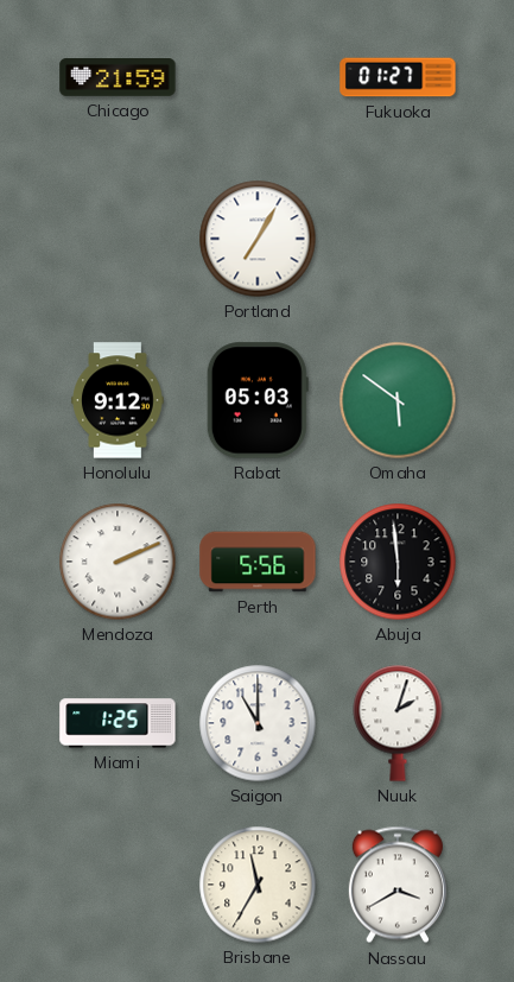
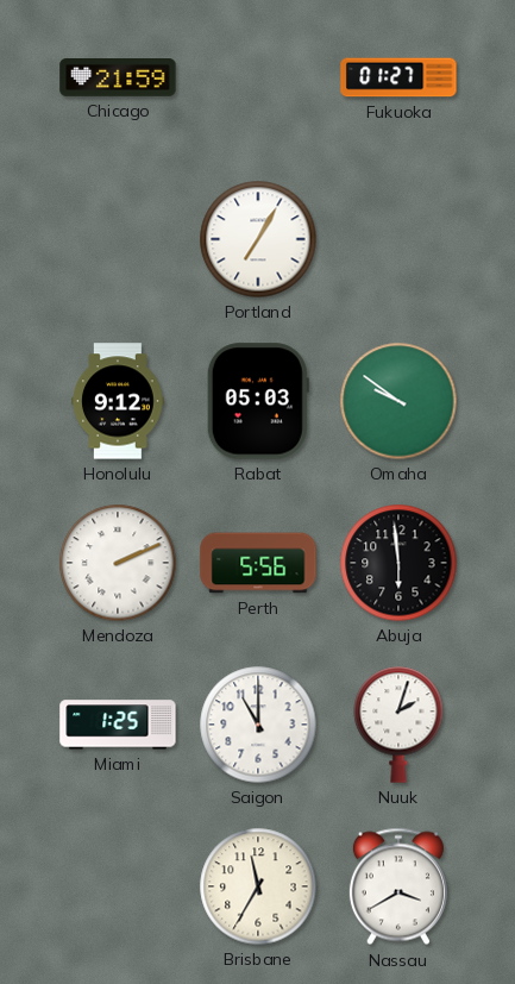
Omaha: 5:51 -> 9:51 (398, 401)
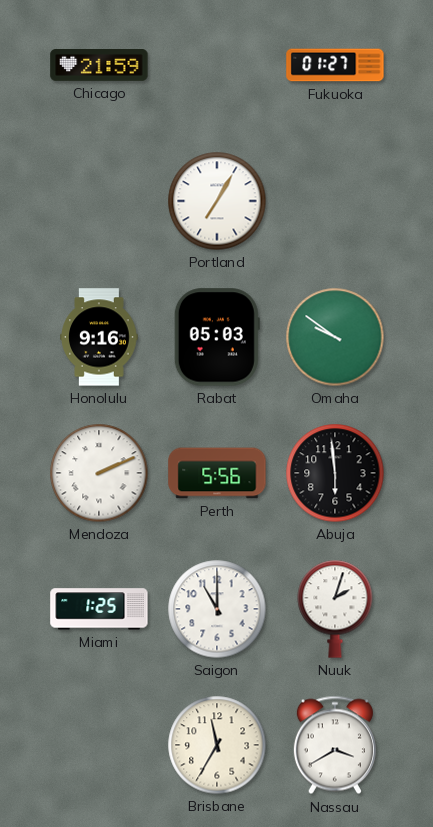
Honolulu: 9:12 -> 9:16 (99, 337)
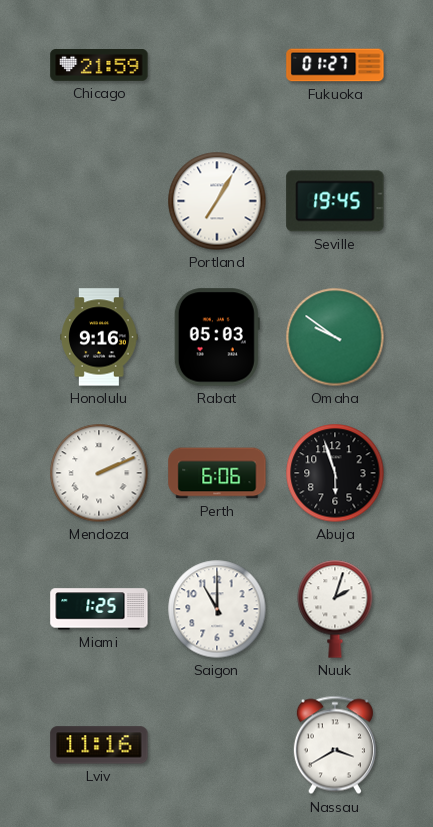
Seville: none -> 19:45 (335, 201)
Perth: 5:56 -> 6:06 (217, 473)
Abuja: 5:59 -> 5:57 (335, 473)
Lviv: none -> 11:16 (99, 745)
Brisbane: 11:35 -> none (217, 745)
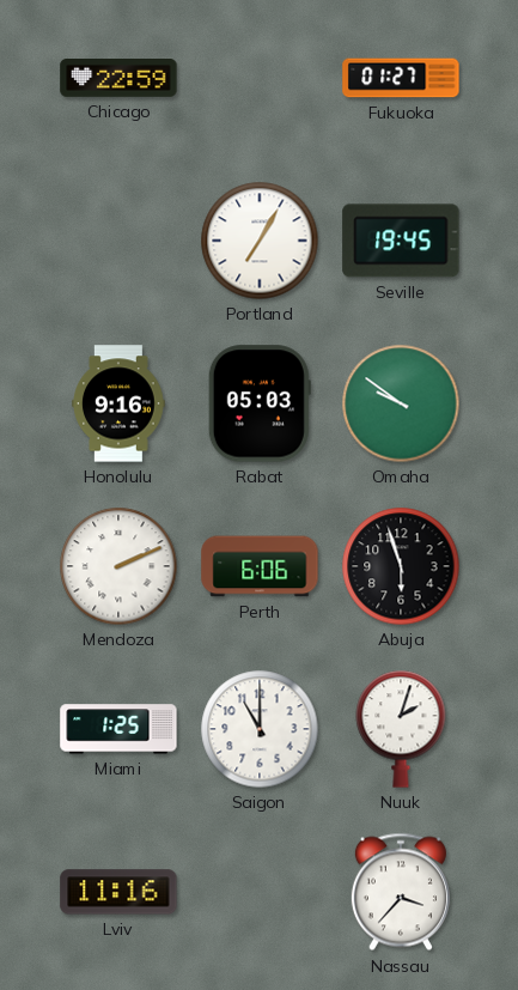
Chicago: 21:59 -> 22:59 (118, 79)
Nassau: 3:40 -> 3:37 (401, 892)
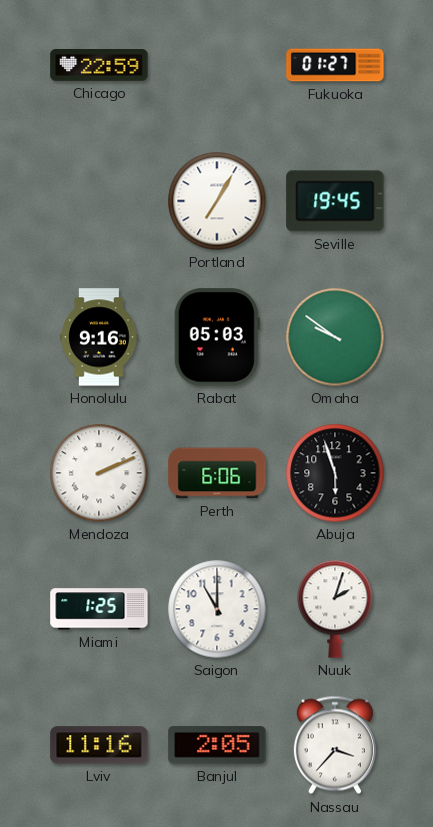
Banjul: none -> 2:05 (217, 745)
